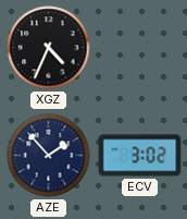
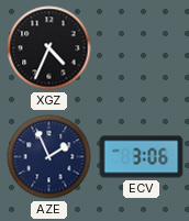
AZE: 1:53 -> 1:56 (49, 157)
ECV: 3:02 -> 3:06 (142, 157)
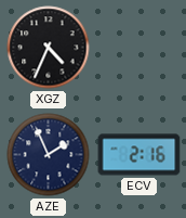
ECV: 3:06 -> 2:16 (139, 155)
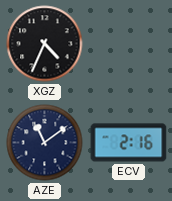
AZE: 1:56 -> 11:09 (45, 143)
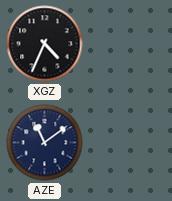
ECV: 2:16 -> none (129, 143)
